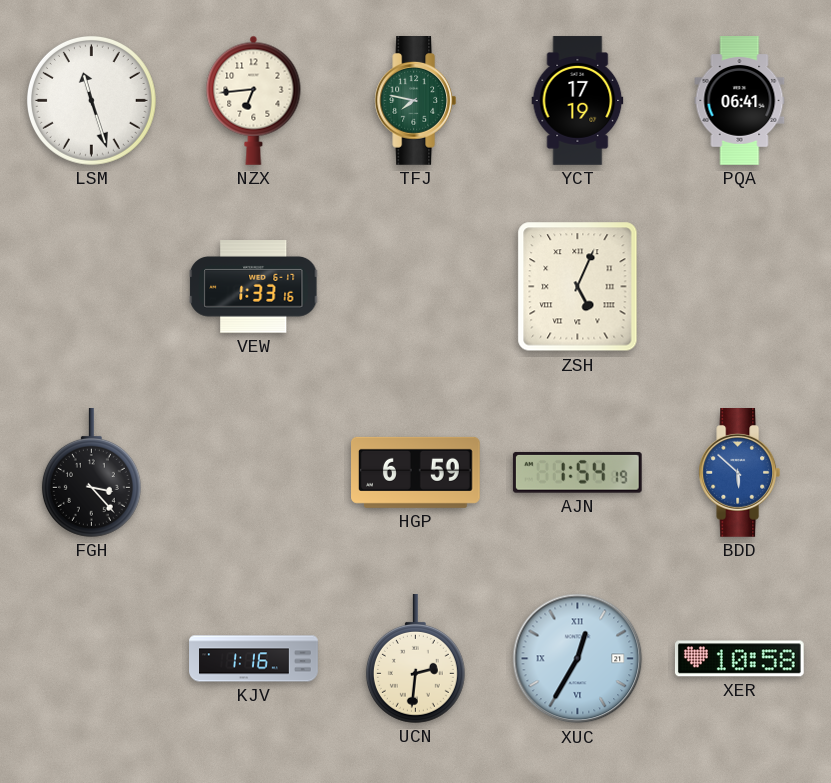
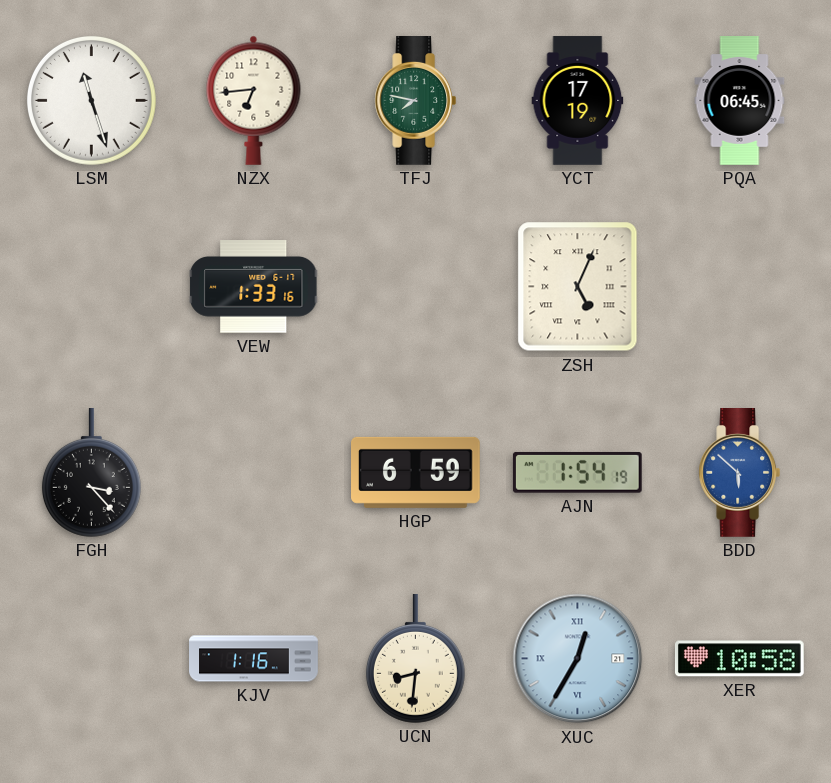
PQA: 06:41 -> 06:45 (740, 101)
UCN: 2:31 -> 8:31 (415, 659)
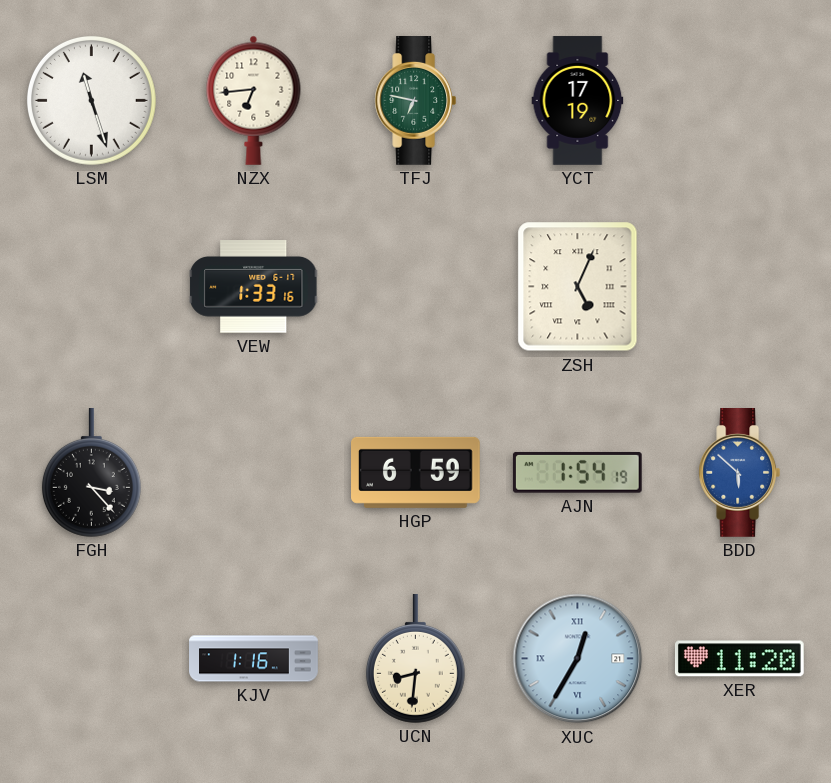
TFJ: 7:47 -> 6:47 (416, 101)
PQA: 06:45 -> none (740, 101)
XER: 10:58 -> 11:20 (739, 659)
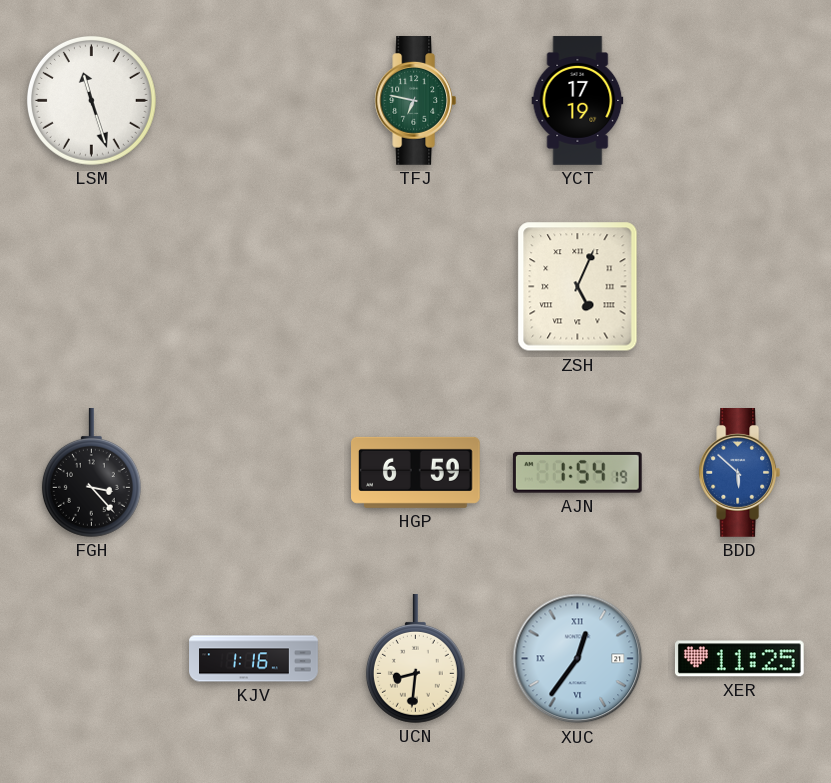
NZX: 6:44 -> none (254, 100)
VEW: 1:33 -> none (254, 287)
XUC: 12:35 -> 12:36 (578, 659)
XER: 11:20 -> 11:25 (739, 659)
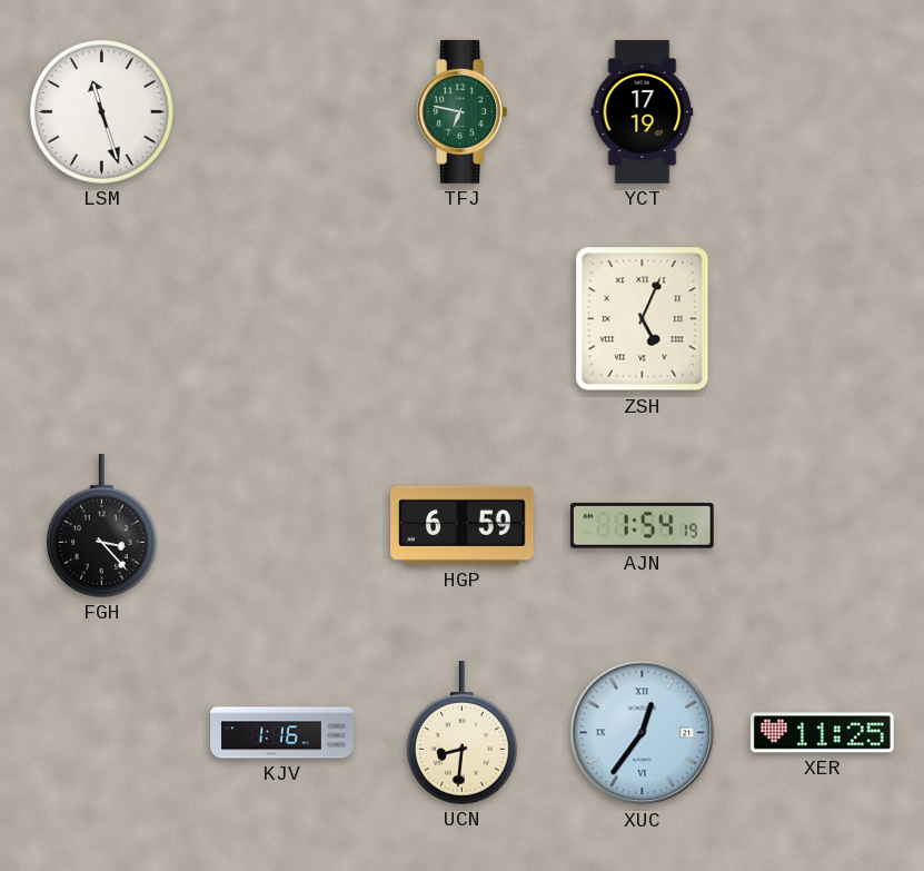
BDD: 5:52 -> none (740, 473)
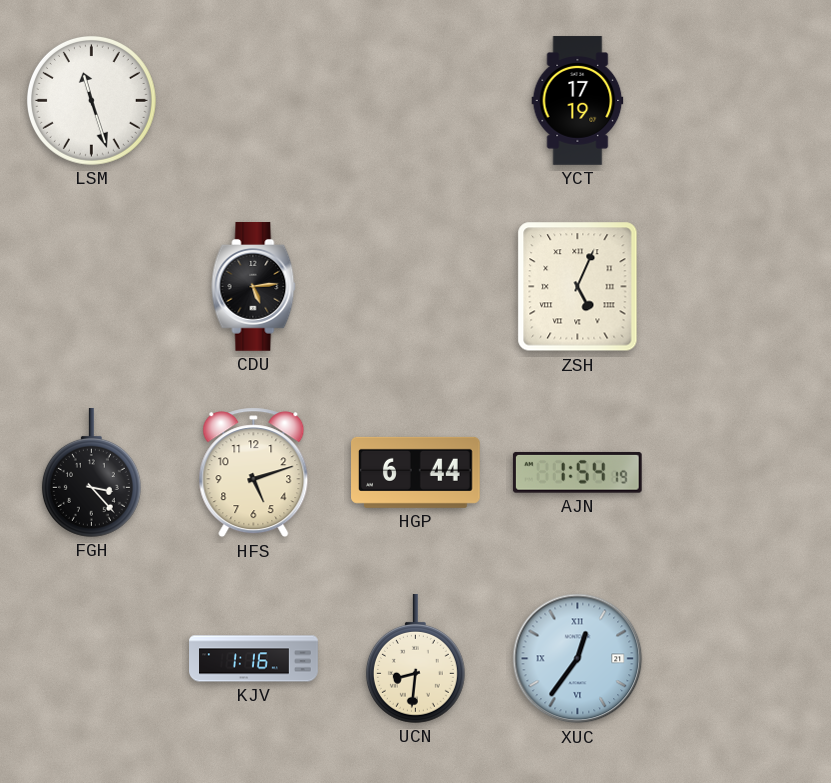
TFJ: 6:47 -> none (463, 112)
CDU: none -> 5:14 (254, 287)
HFS: none -> 5:12 (254, 473)
HGP: 6:59 -> 6:44 (416, 472)
XER: 11:25 -> none (822, 733)
